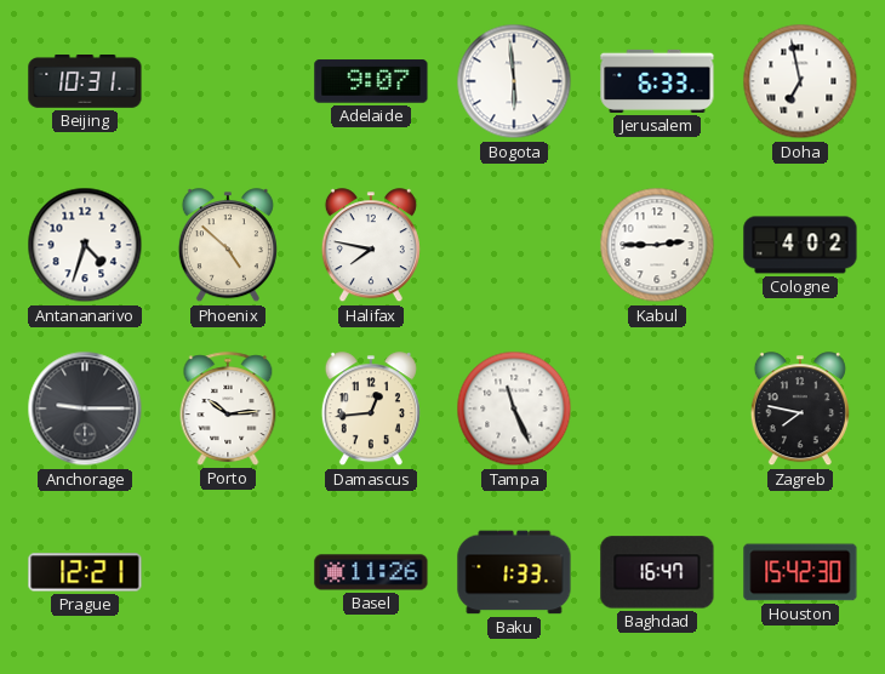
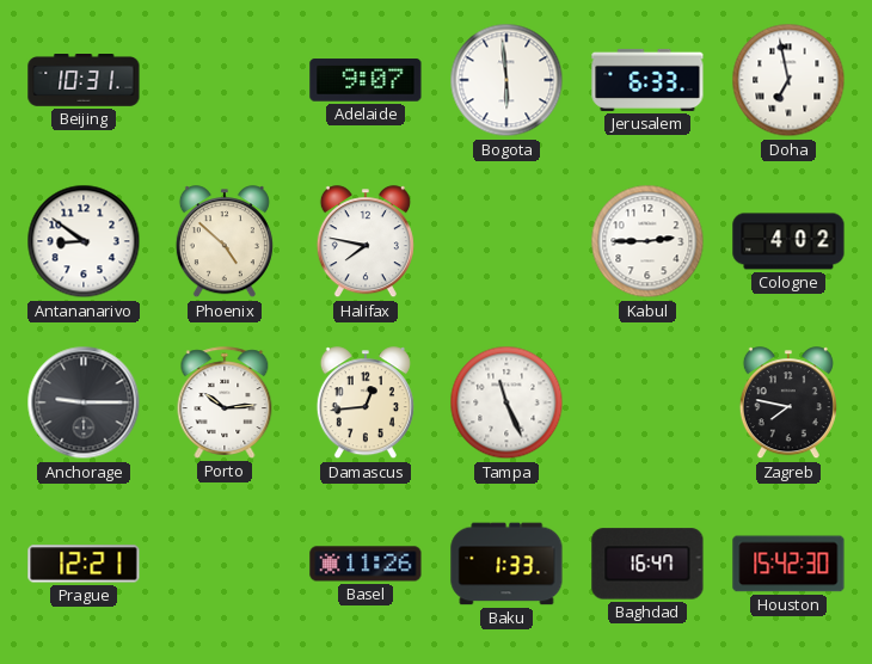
Antananarivo: 4:33 -> 8:51 (84, 241)
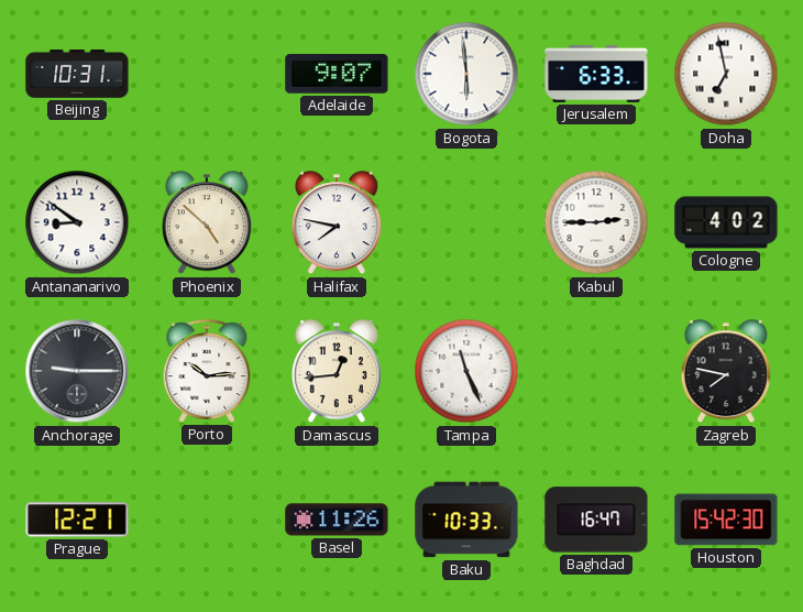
Baku: 1:33 -> 10:33 (466, 520)
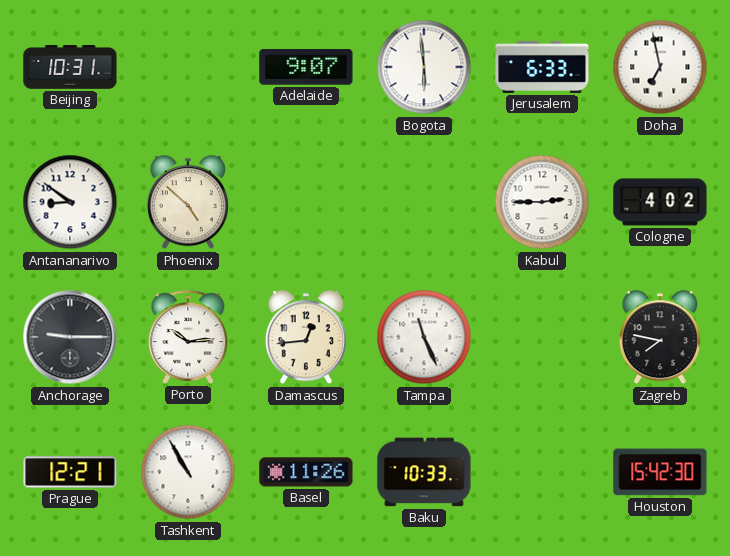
Halifax: 7:47 -> none (337, 223)
Tashkent: none -> 10:55 (188, 472)
Baghdad: 16:47 -> none (596, 520)
